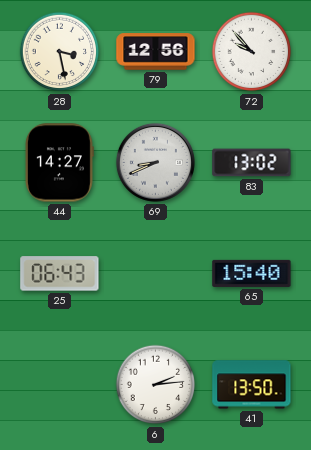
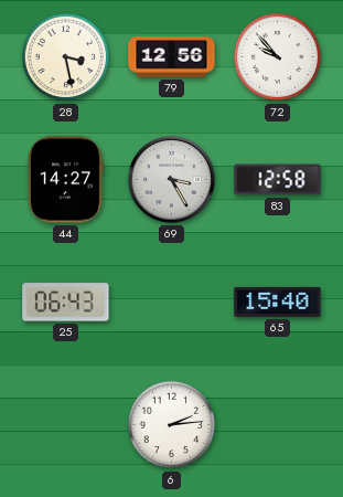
69: 8:41 -> 3:25 (171, 179)
83: 13:02 -> 12:58 (278, 180)
41: 13:50 -> none (252, 385)
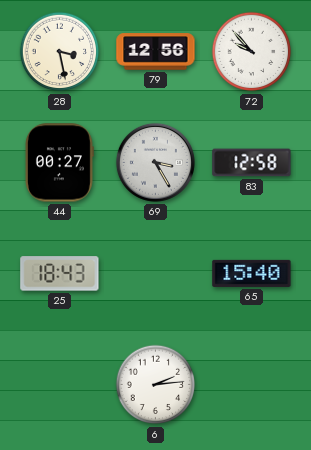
44: 14:27 -> 00:27 (59, 163)
25: 06:43 -> 18:43 (60, 274)
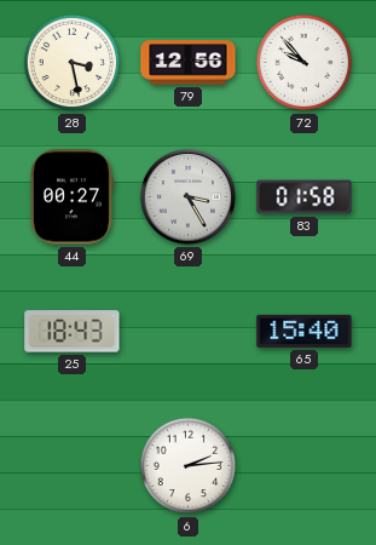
83: 12:58 -> 01:58 (305, 197)
